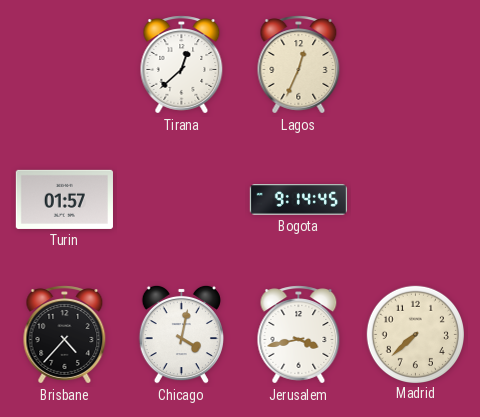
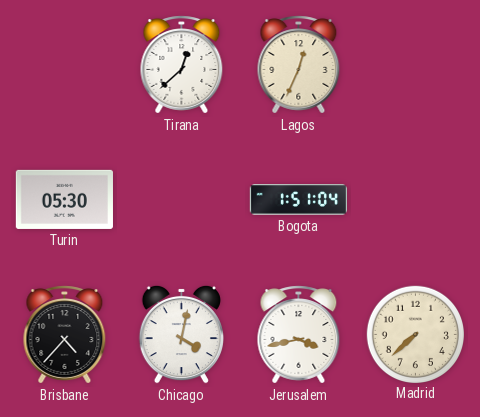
Turin: 01:57 -> 05:30 (64, 199)
Bogota: 9:14 -> 1:51 (298, 200)
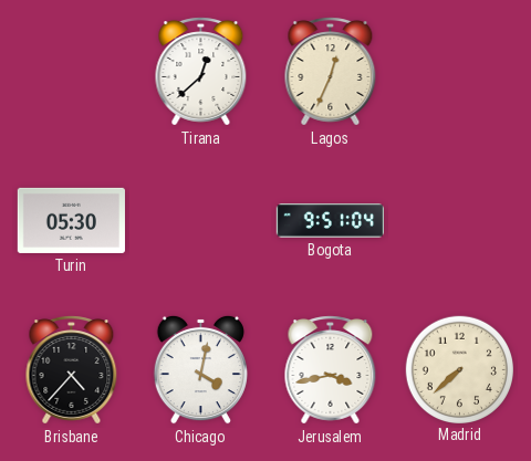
Bogota: 1:51 -> 9:51 (330, 221)
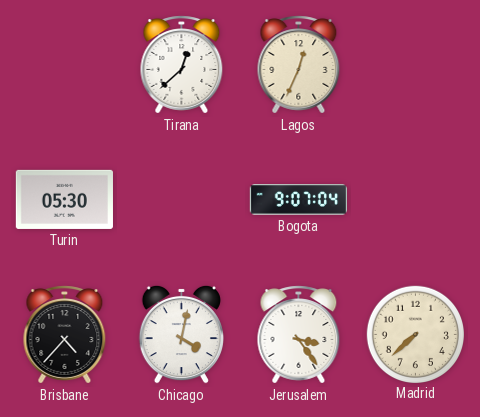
Bogota: 9:51 -> 9:07 (298, 200)
Jerusalem: 3:43 -> 3:24 (299, 335)
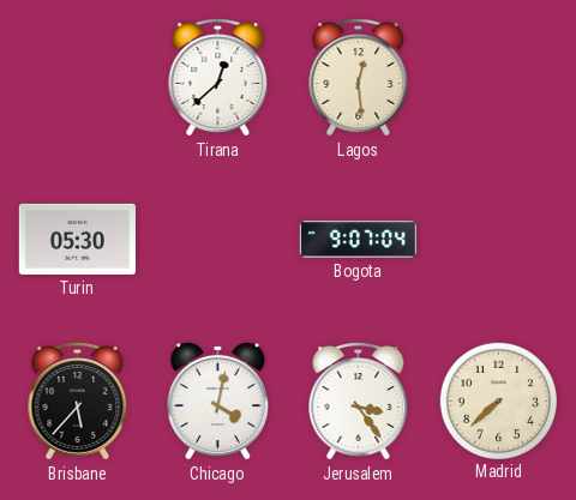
Lagos: 12:34 -> 12:29 (359, 78)
Brisbane: 4:37 -> 5:37 (78, 402)
